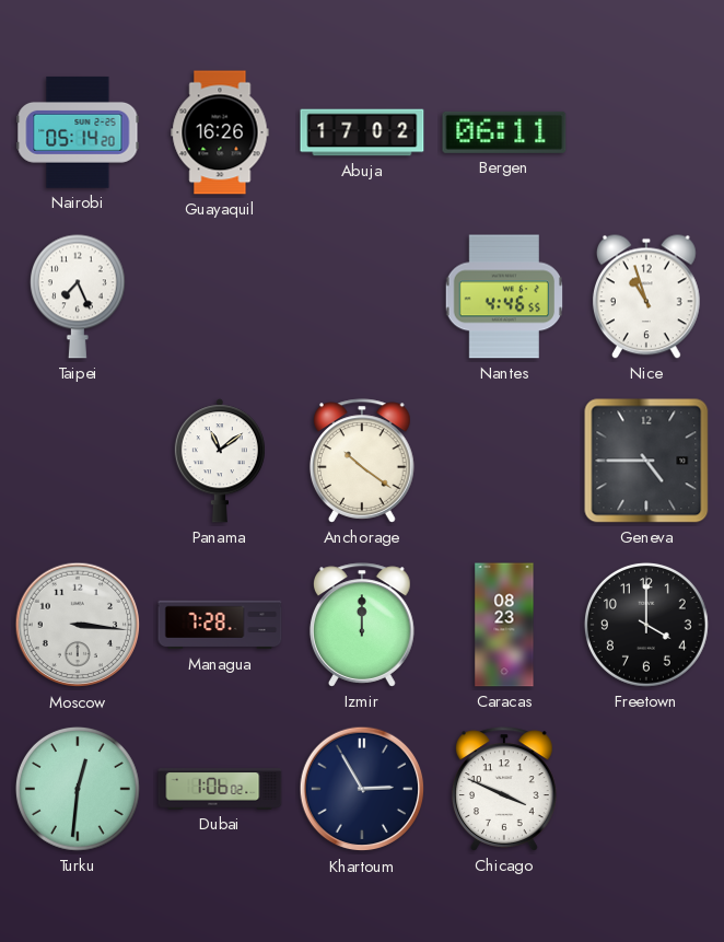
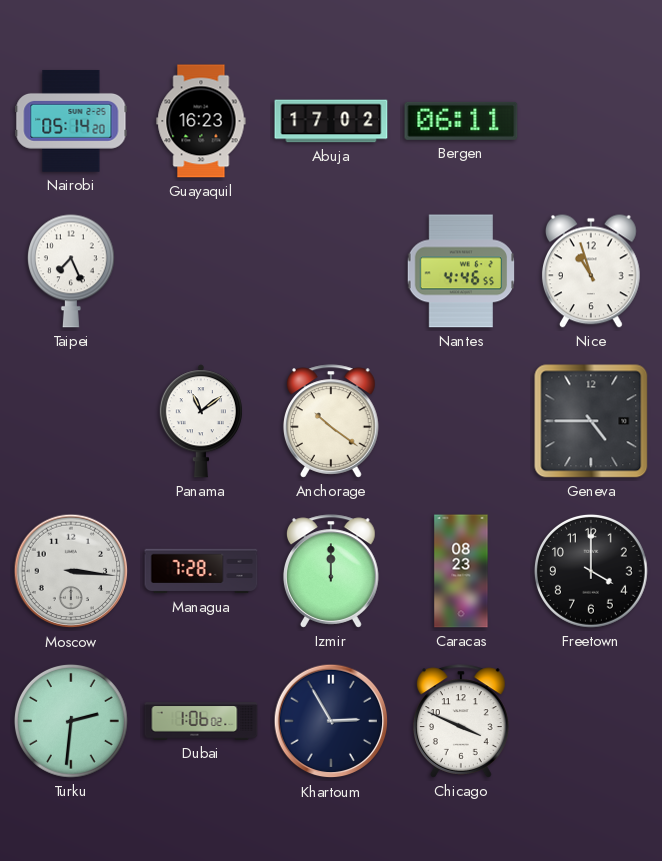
Guayaquil: 16:26 -> 16:23 (201, 121)
Turku: 12:31 -> 2:31 (71, 721)
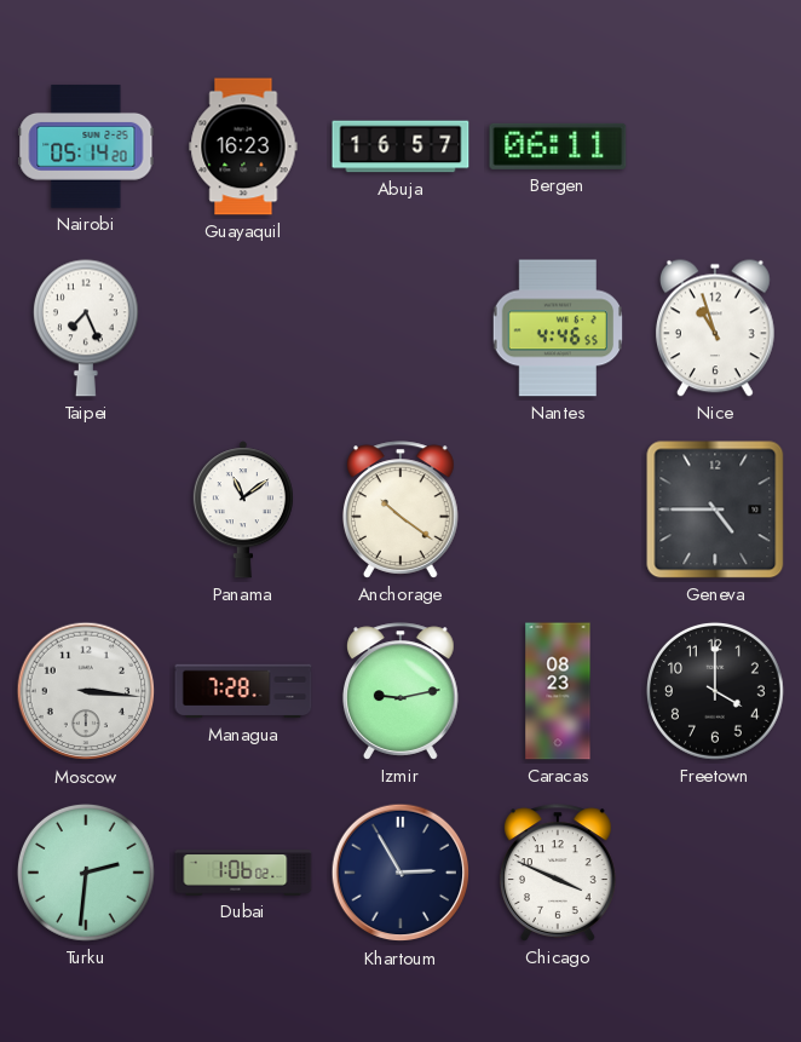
Abuja: 17:02 -> 16:57 (400, 146)
Izmir: 12:00 -> 9:13 (400, 691)
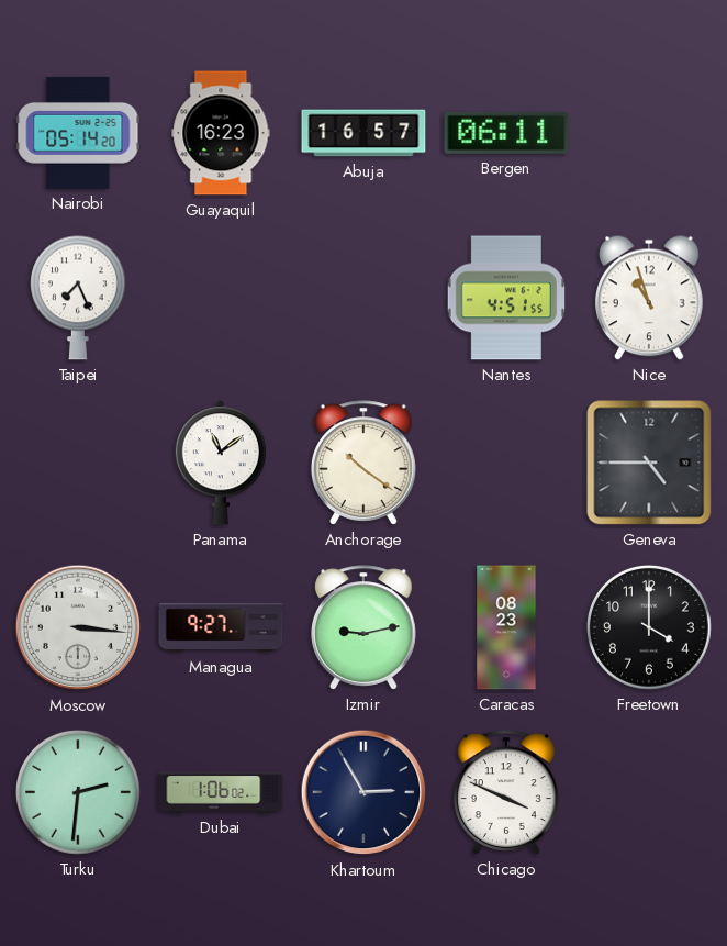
Nantes: 4:46 -> 4:51 (506, 298)
Managua: 7:28 -> 9:27 (221, 627)
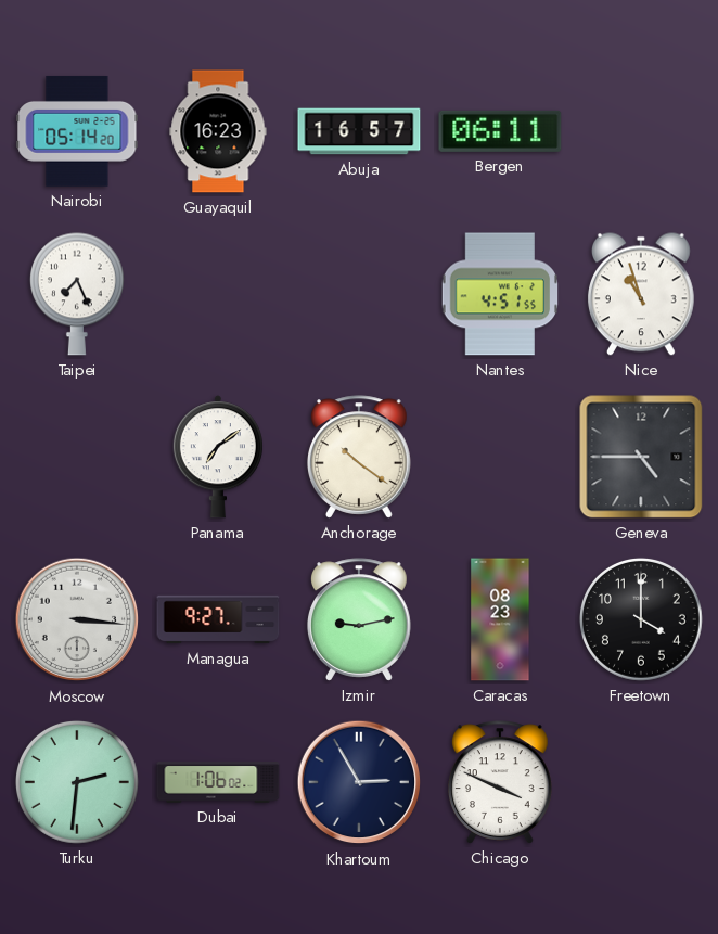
Panama: 11:09 -> 7:09 (218, 457)
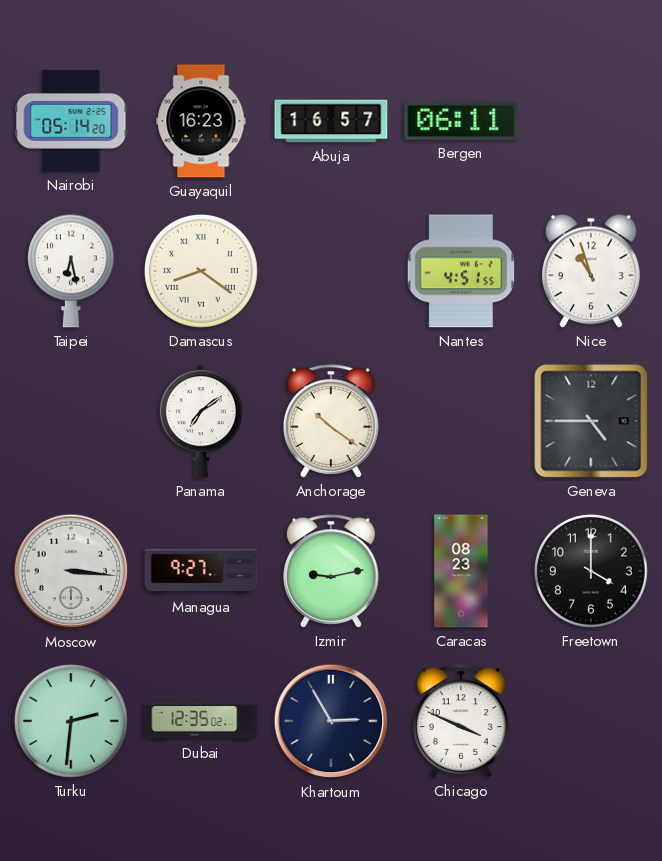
Taipei: 7:26 -> 6:28 (71, 271)
Damascus: none -> 8:21 (201, 271)
Dubai: 1:06 -> 12:35 (201, 721)
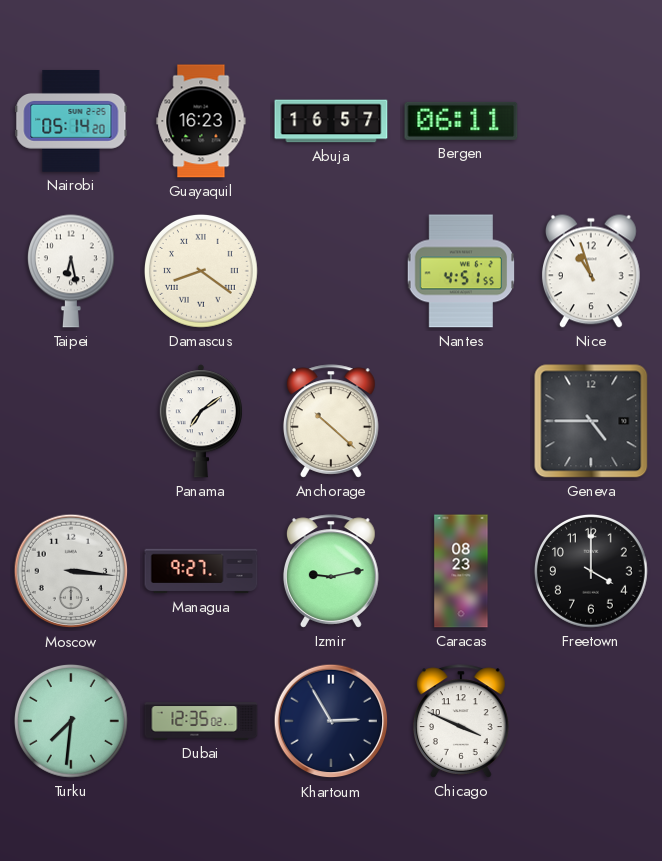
Anchorage: 10:21 -> 10:22 (331, 421)
Turku: 2:31 -> 7:31 (71, 721)
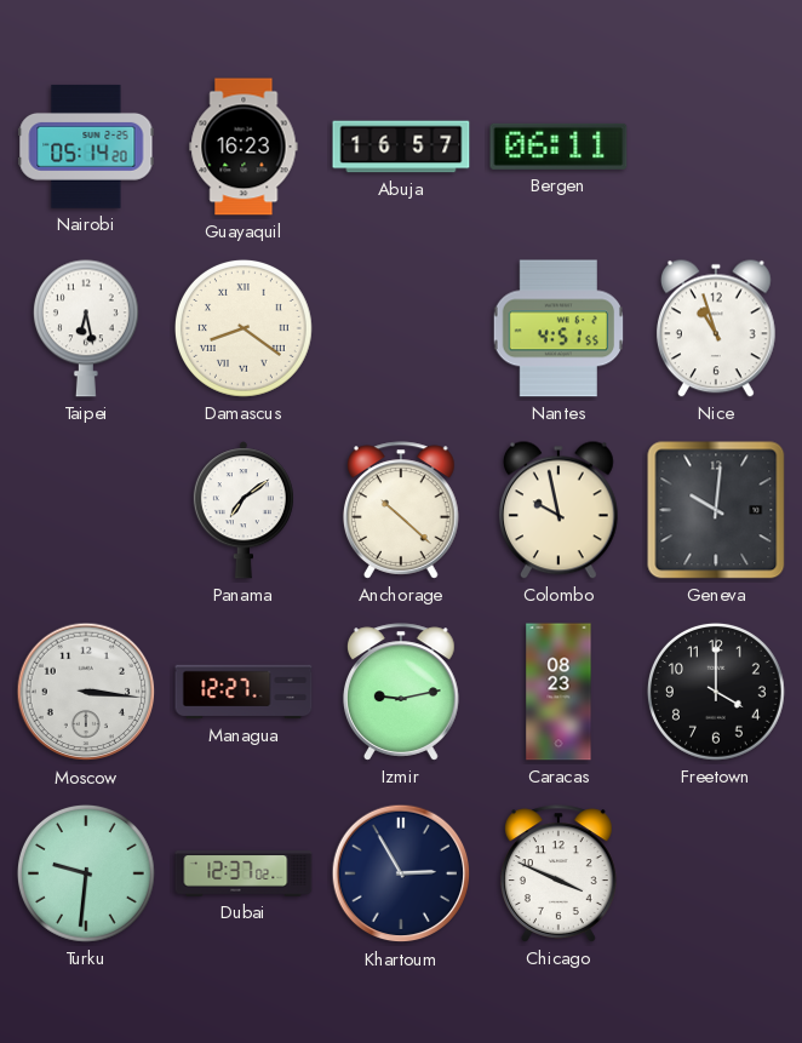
Colombo: none -> 9:58 (558, 510)
Geneva: 4:45 -> 10:01 (716, 510)
Managua: 9:27 -> 12:27 (244, 692)
Turku: 7:31 -> 9:31 (86, 873)
Dubai: 12:35 -> 12:37 (244, 873)
